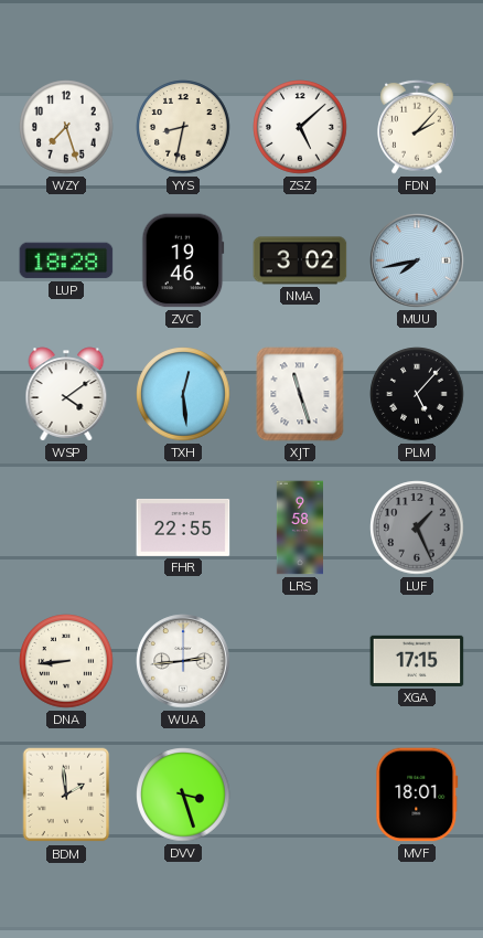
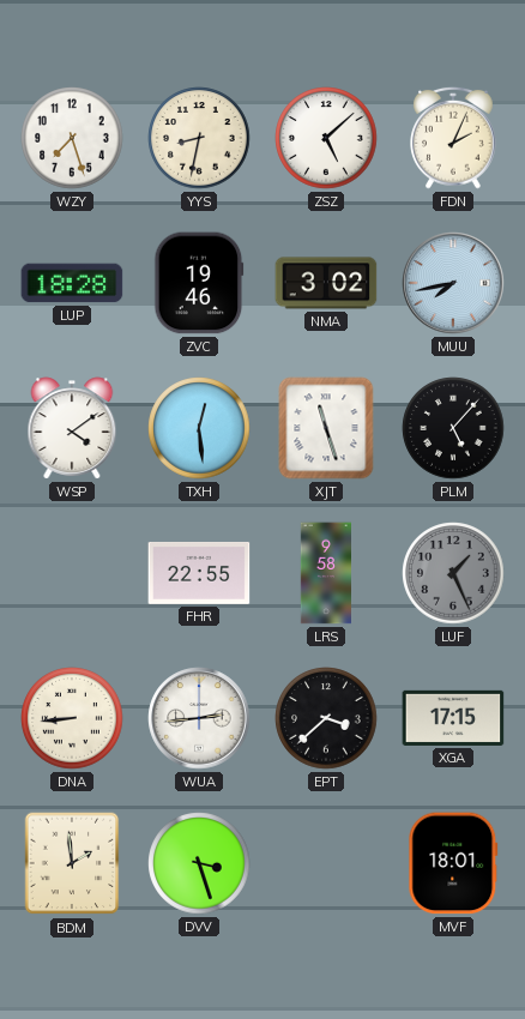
FDN: 2:07 -> 2:04 (453, 138)
EPT: none -> 3:38 (326, 718)
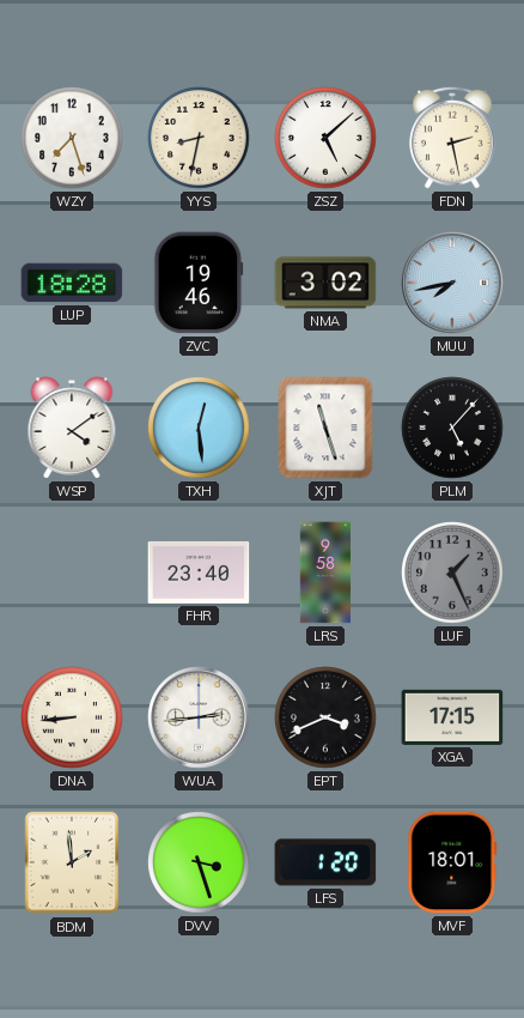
FDN: 2:04 -> 2:28 (452, 138)
FHR: 22:55 -> 23:40 (199, 572)
EPT: 3:38 -> 3:41 (325, 717)
LFS: none -> 1:20 (325, 862)
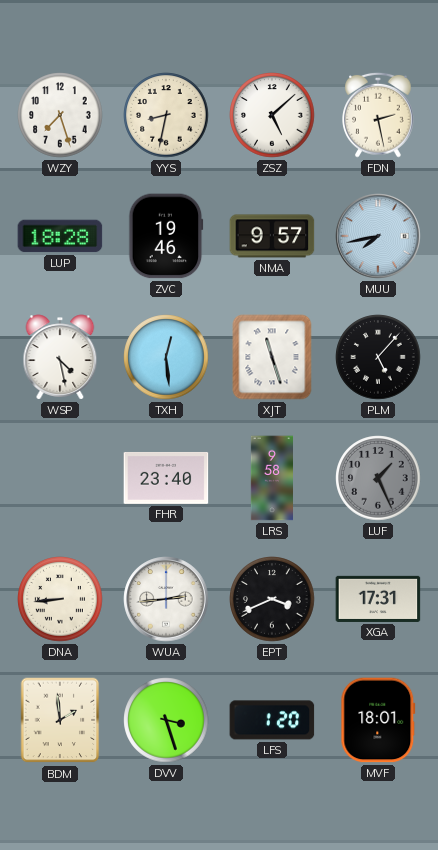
NMA: 3:02 -> 9:57 (272, 236)
WSP: 4:09 -> 4:28 (60, 357)
XGA: 17:15 -> 17:31 (378, 599)
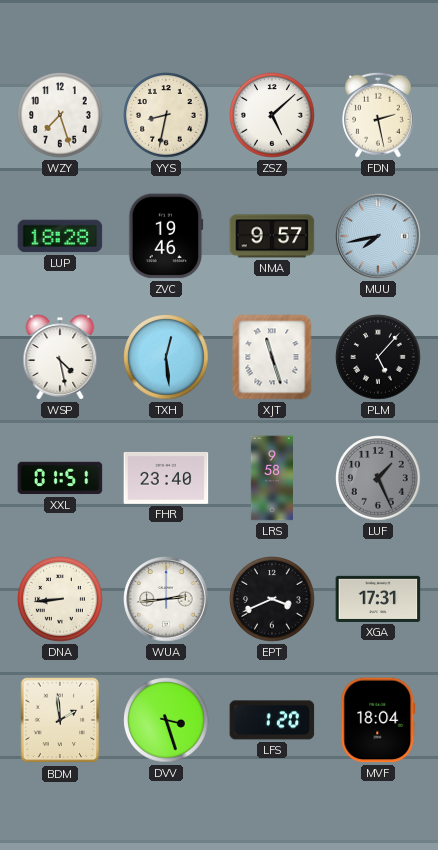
XXL: none -> 01:51 (60, 478)
MVF: 18:01 -> 18:04 (378, 720)
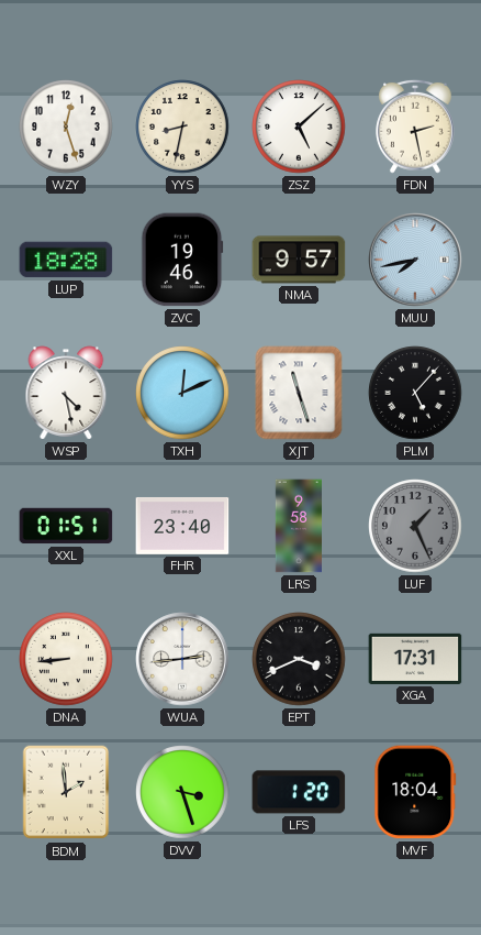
WZY: 7:27 -> 12:27 (66, 127)
TXH: 12:29 -> 12:11 (182, 393)
